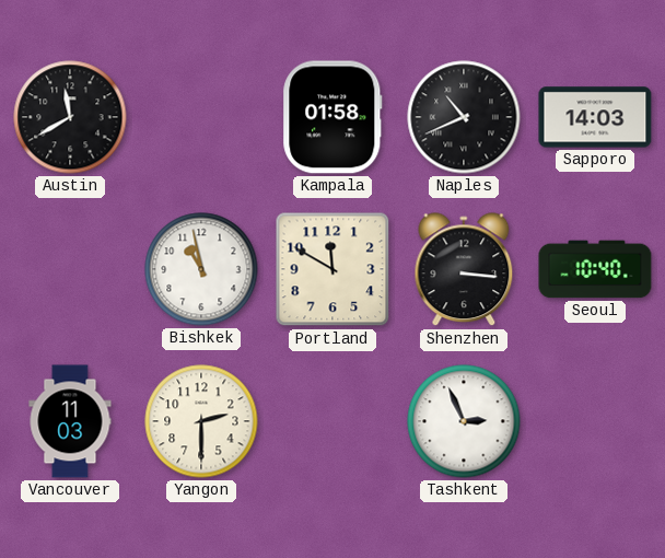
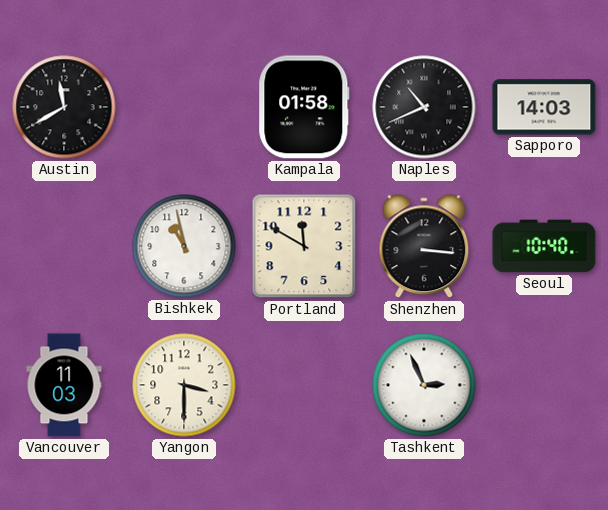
Yangon: 2:30 -> 3:30 (184, 385)
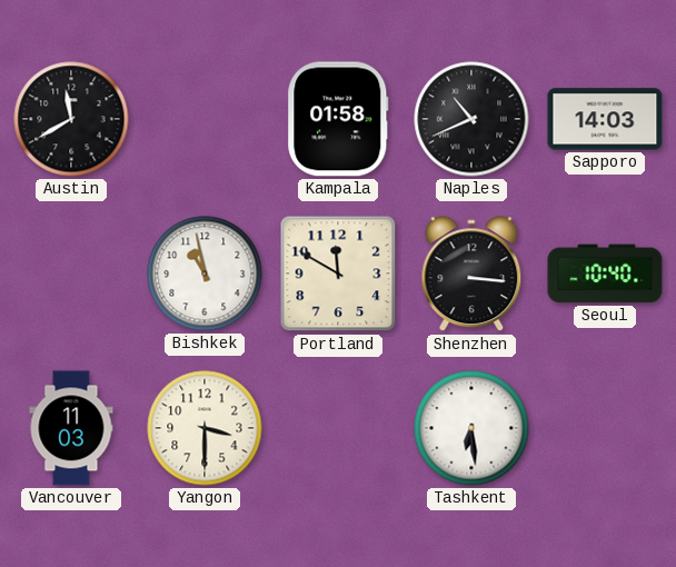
Tashkent: 2:56 -> 6:29 (471, 428)
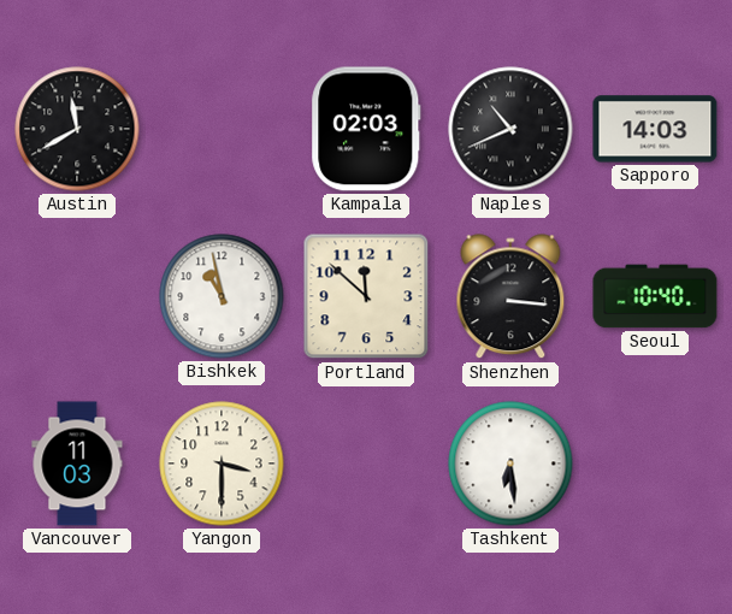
Kampala: 01:58 -> 02:03 (366, 129)
Portland: 11:50 -> 11:52 (366, 296)
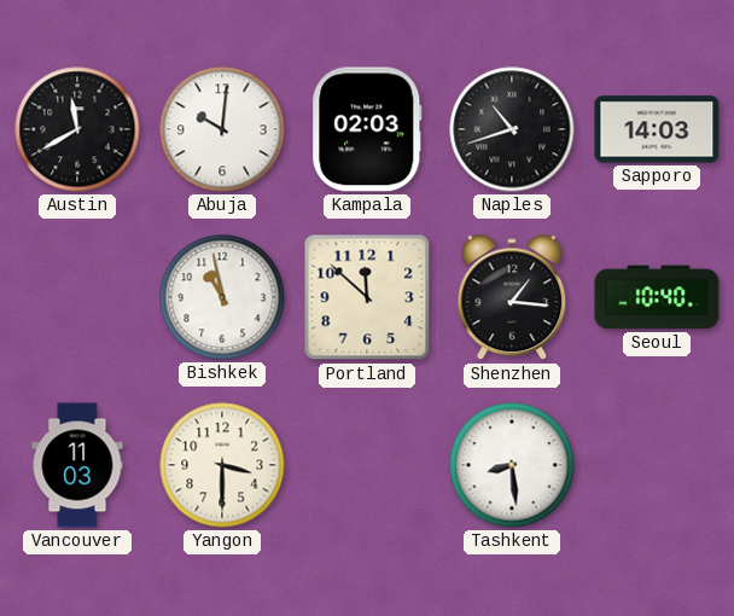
Abuja: none -> 10:01 (222, 129)
Naples: 10:41 -> 10:42 (512, 129)
Shenzhen: 3:16 -> 1:16 (512, 298)
Tashkent: 6:29 -> 8:29 (512, 465)
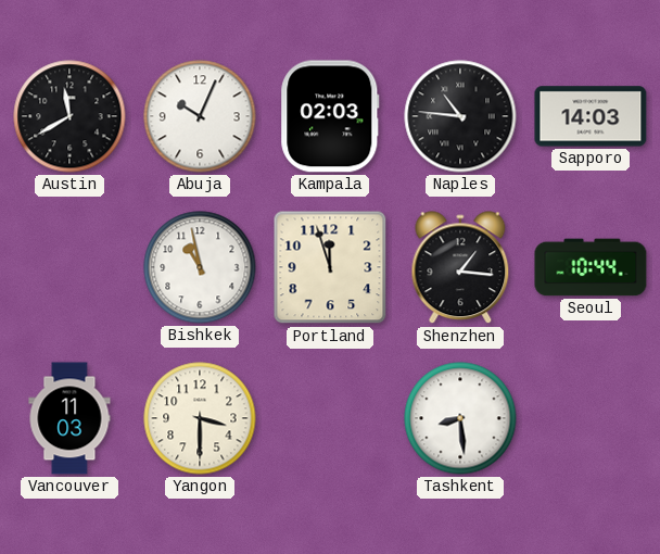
Abuja: 10:01 -> 10:04 (200, 116)
Naples: 10:42 -> 10:46 (460, 116)
Portland: 11:52 -> 11:57 (330, 267)
Seoul: 10:40 -> 10:44 (591, 267)
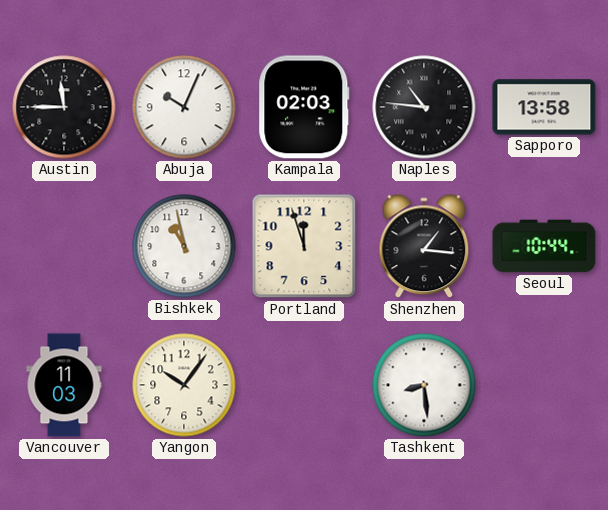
Austin: 11:40 -> 11:45 (64, 107)
Sapporo: 14:03 -> 13:58 (544, 107)
Yangon: 3:30 -> 10:06 (184, 385)
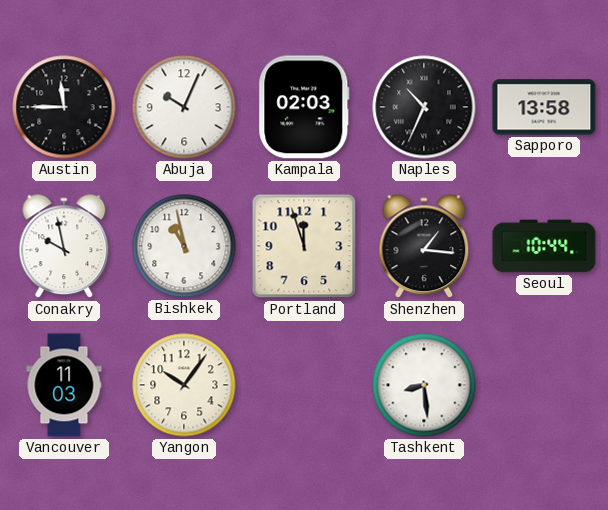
Naples: 10:46 -> 10:34 (424, 107)
Conakry: none -> 9:58 (64, 247)
